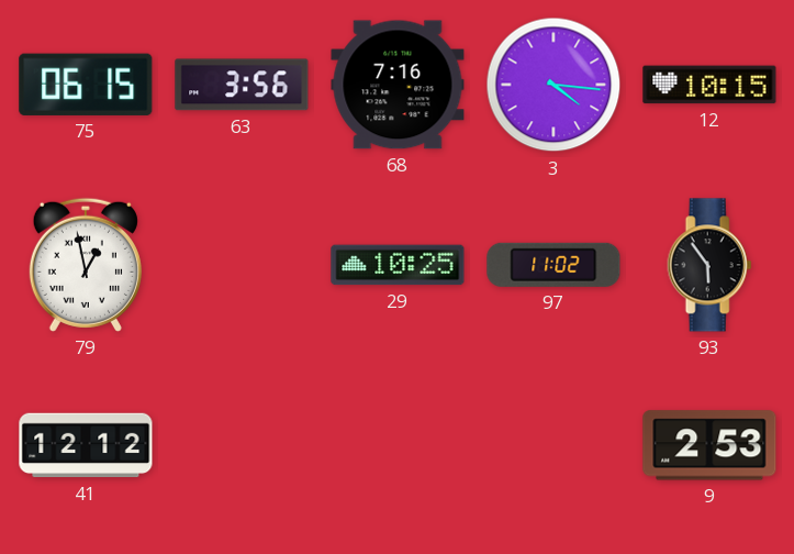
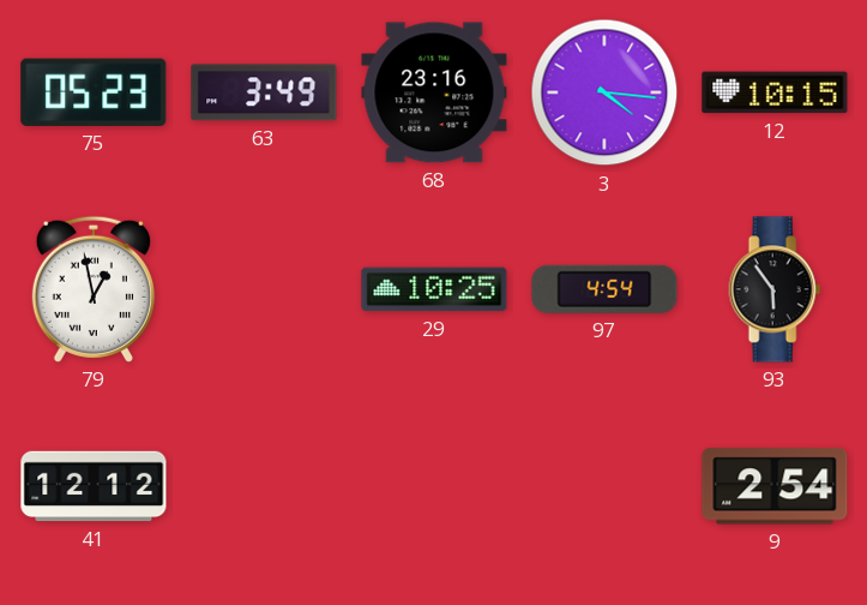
75: 06:15 -> 05:23 (94, 92)
63: 3:56 -> 3:49 (264, 92)
68: 7:16 -> 23:16 (434, 92)
97: 11:02 -> 4:54 (604, 289)
9: 2:53 -> 2:54 (775, 486)
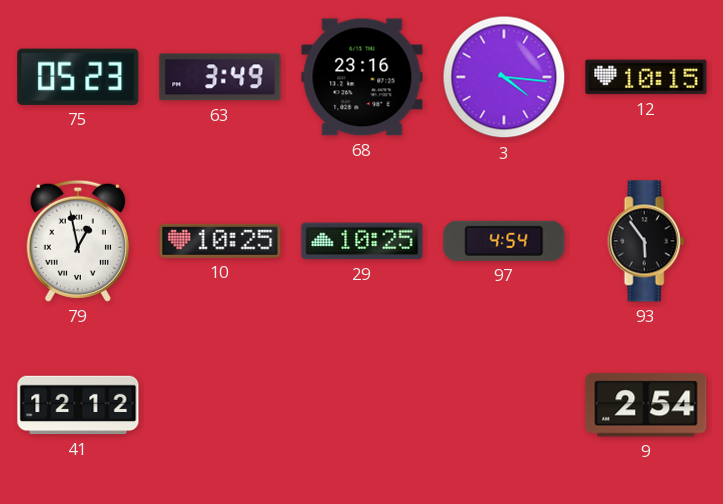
10: none -> 10:25 (220, 241)
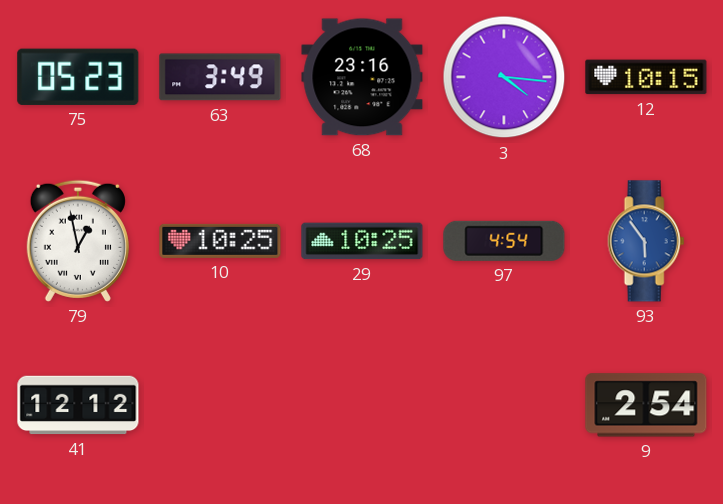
93 dial: black -> blue (646, 241)
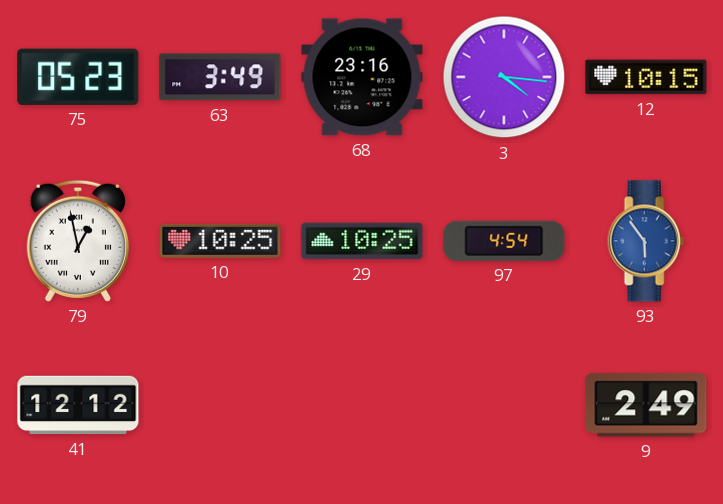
9: 2:54 -> 2:49 (646, 405)
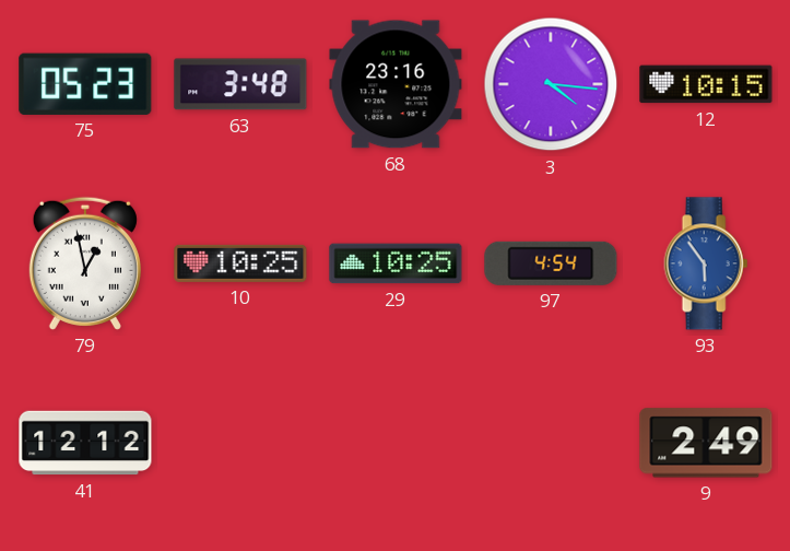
63: 3:49 -> 3:48 (240, 84)
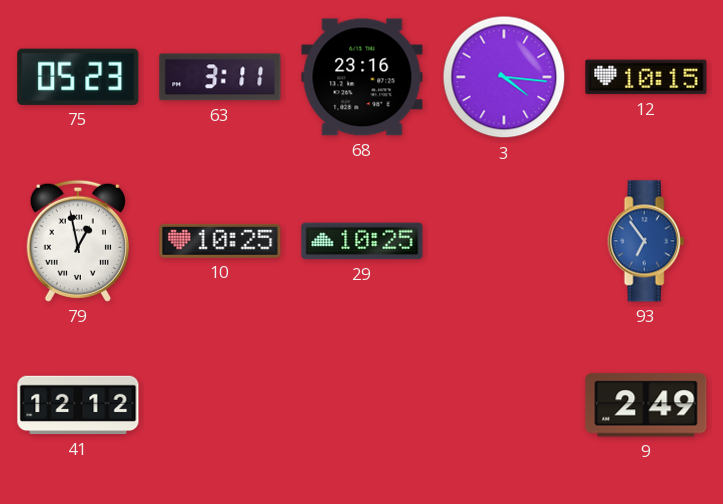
63: 3:48 -> 3:11 (220, 77)
97: 4:54 -> none (551, 263)
93: 5:54 -> 6:54 (646, 241)
